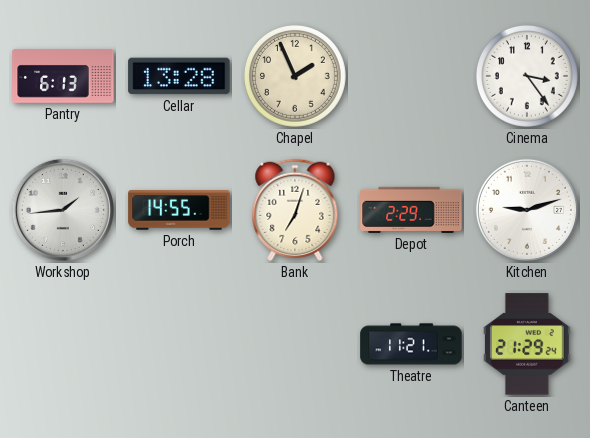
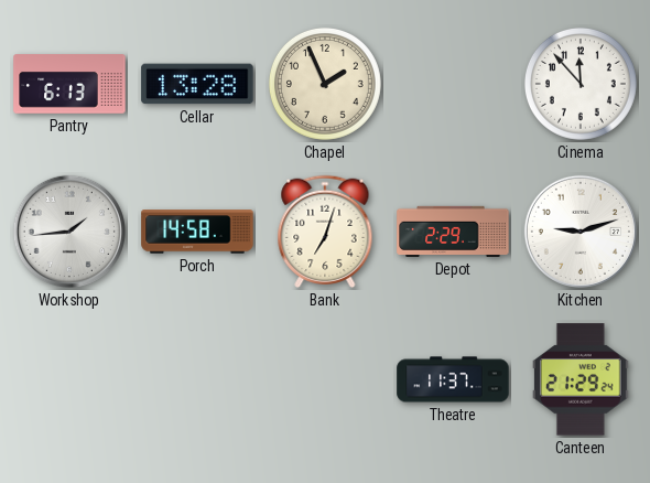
Cinema: 3:24 -> 11:53 (581, 84)
Porch: 14:55 -> 14:58 (197, 232)
Theatre: 11:21 -> 11:37 (453, 379)
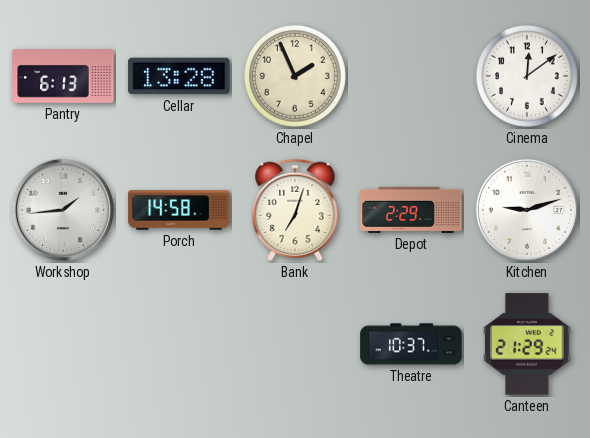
Cinema: 11:53 -> 12:09 (527, 76)
Theatre: 11:37 -> 10:37 (411, 344)
